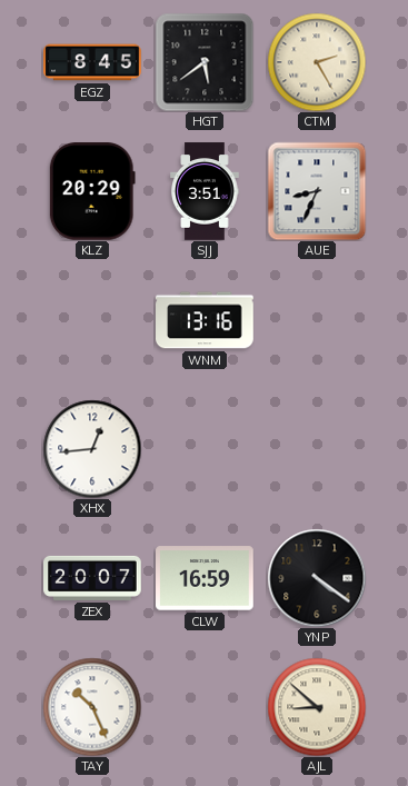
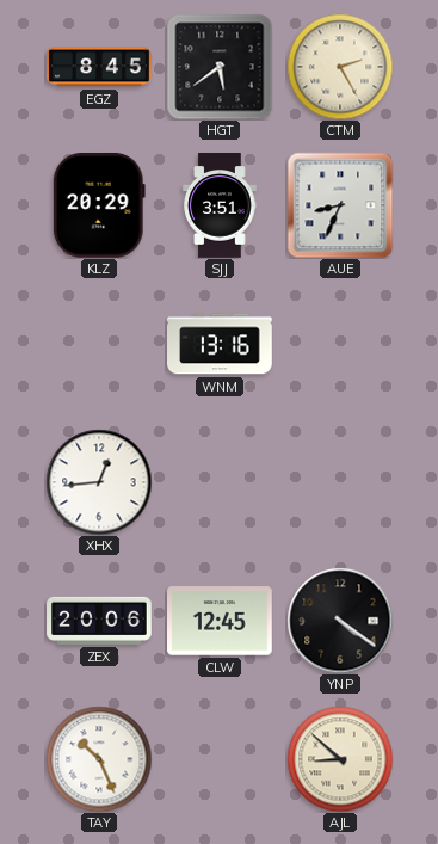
ZEX: 20:07 -> 20:06 (99, 621)
CLW: 16:59 -> 12:45 (221, 621)
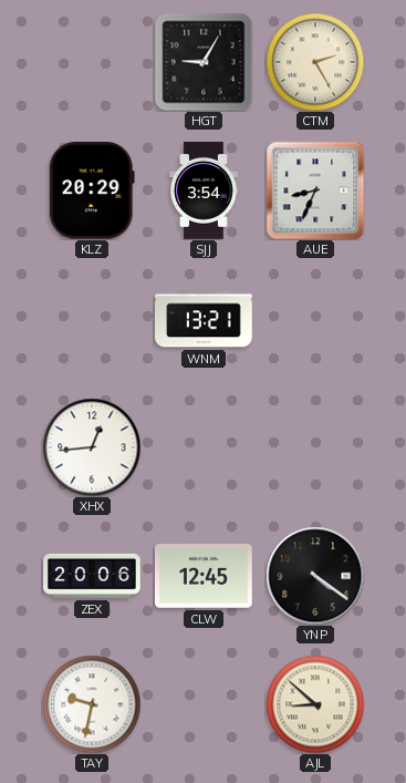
EGZ: 8:45 -> none (99, 67)
HGT: 5:39 -> 9:05 (204, 62)
SJJ: 3:51 -> 3:54 (204, 190)
WNM: 13:16 -> 13:21 (204, 319)
TAY: 10:26 -> 9:32 (92, 704)
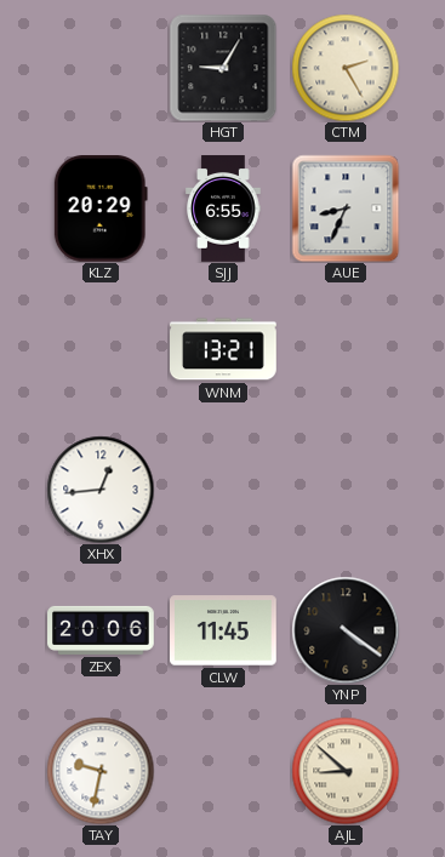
SJJ: 3:54 -> 6:55 (223, 208)
CLW: 12:45 -> 11:45 (224, 630)
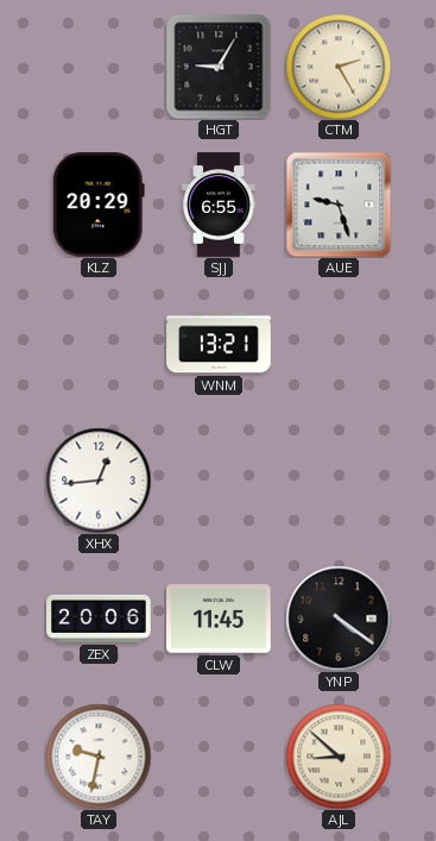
AUE: 8:34 -> 9:27 (339, 205)
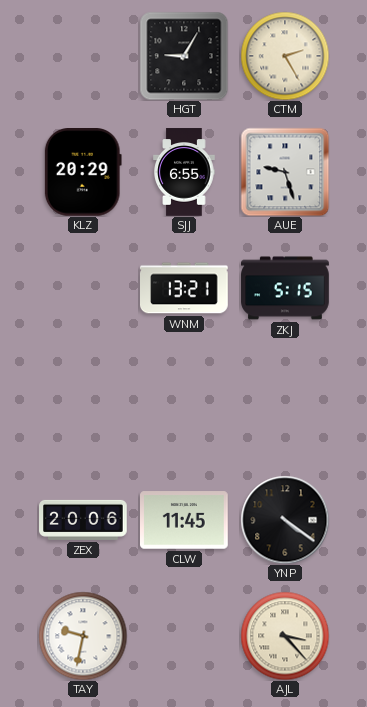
ZKJ: none -> 5:15 (285, 288)
XHX: 12:44 -> none (99, 481)
AJL: 8:52 -> 3:23 (285, 636)
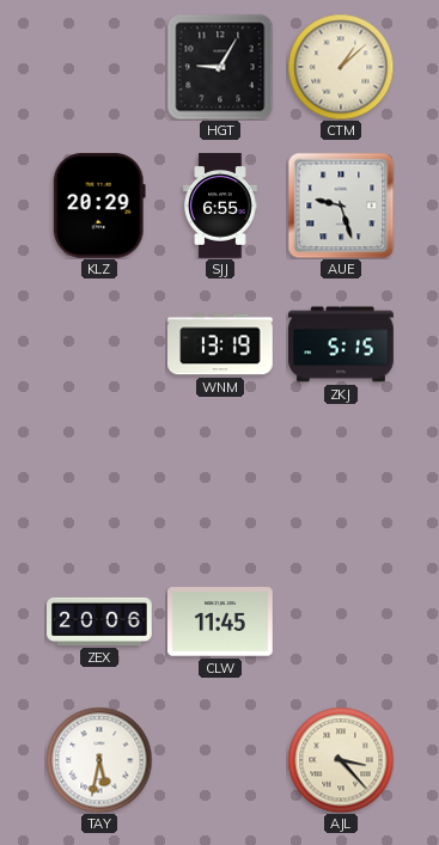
CTM: 2:25 -> 1:08 (341, 67)
WNM: 13:21 -> 13:19 (220, 344)
YNP: 4:21 -> none (285, 520)
TAY: 9:32 -> 5:32 (99, 760)
